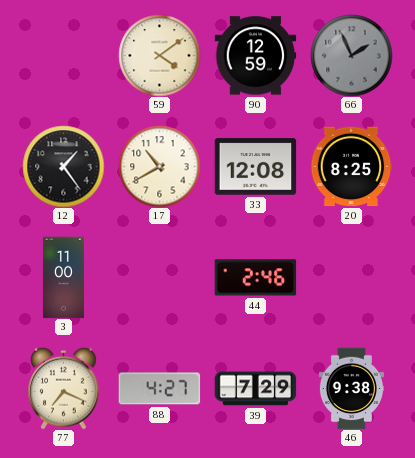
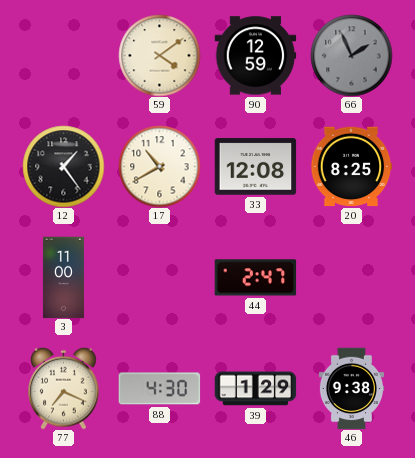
44: 2:46 -> 2:47 (255, 278)
88: 4:27 -> 4:30 (159, 389)
39: 7:29 -> 1:29 (255, 389)
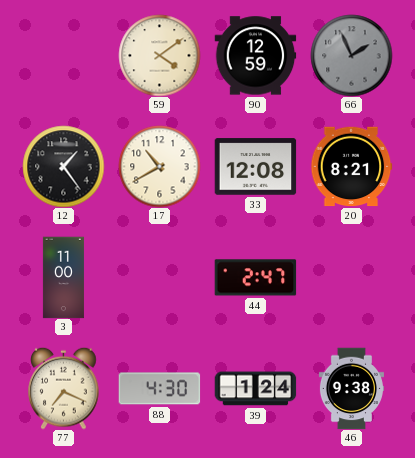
20: 8:25 -> 8:21 (351, 167)
39: 1:29 -> 1:24 (255, 389)
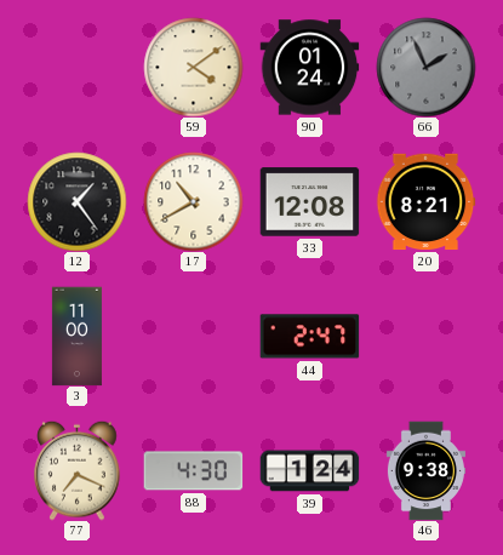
90: 12:59 -> 01:24 (309, 68)
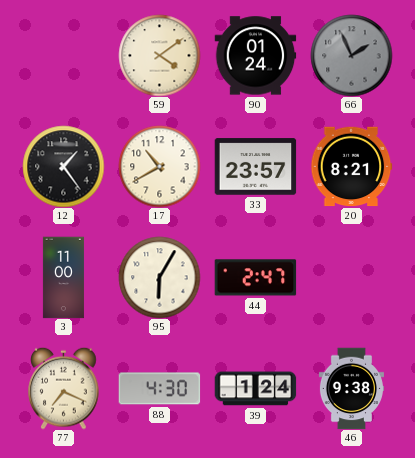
33: 12:08 -> 23:57 (255, 167)
95: none -> 6:05 (159, 277)
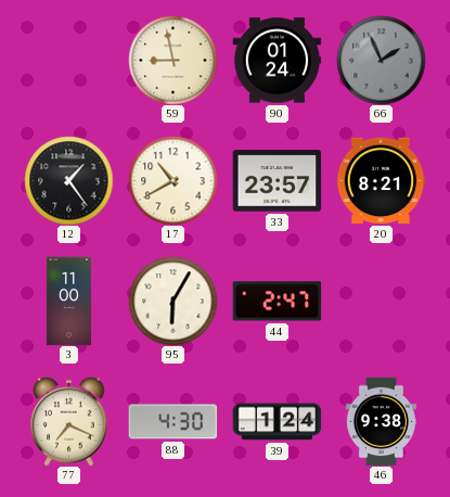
59: 4:09 -> 8:58 (172, 60)
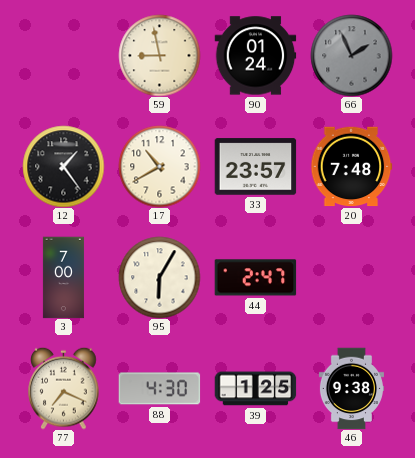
20: 8:21 -> 7:48 (351, 167)
3: 11:00 -> 7:00 (63, 277)
39: 1:24 -> 1:25 (255, 389)
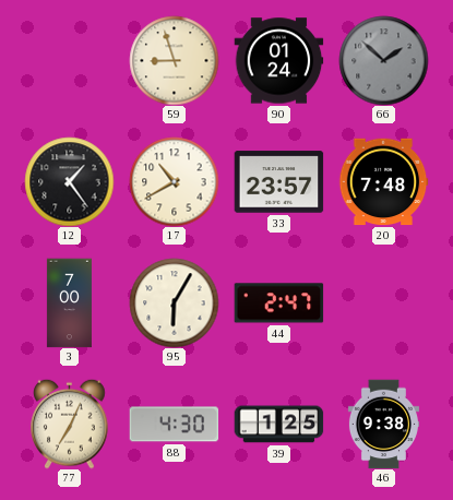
59: 8:58 -> 8:57 (174, 60)
66: 1:56 -> 1:52 (383, 60)
77: 7:19 -> 7:04 (70, 424)
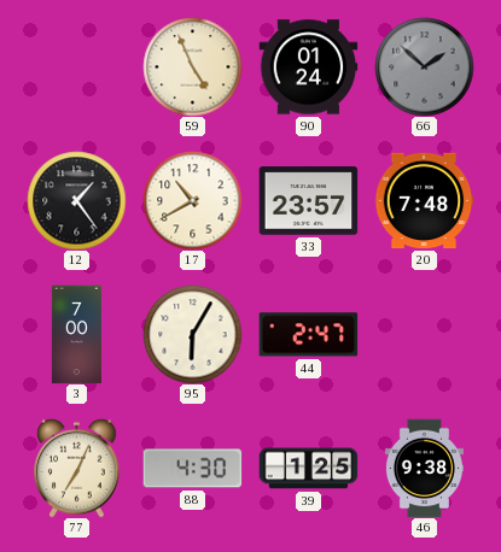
59: 8:57 -> 4:56 (192, 66)
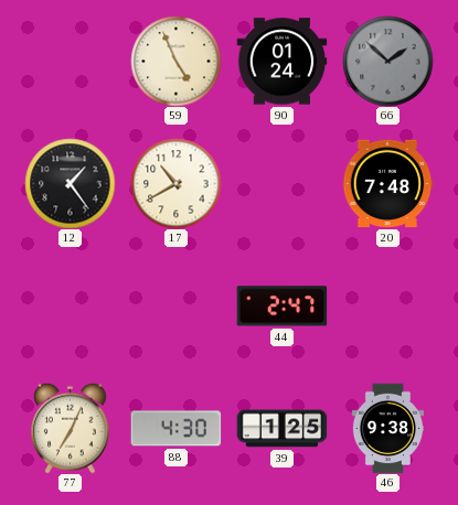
33: 23:57 -> none (308, 201)
3: 7:00 -> none (76, 334)
95: 6:05 -> none (192, 334)
